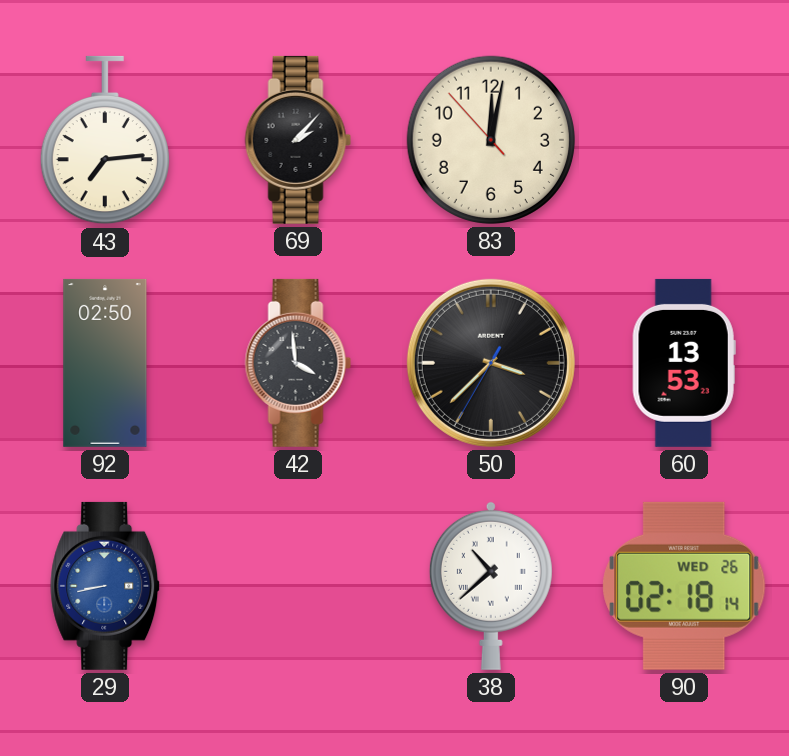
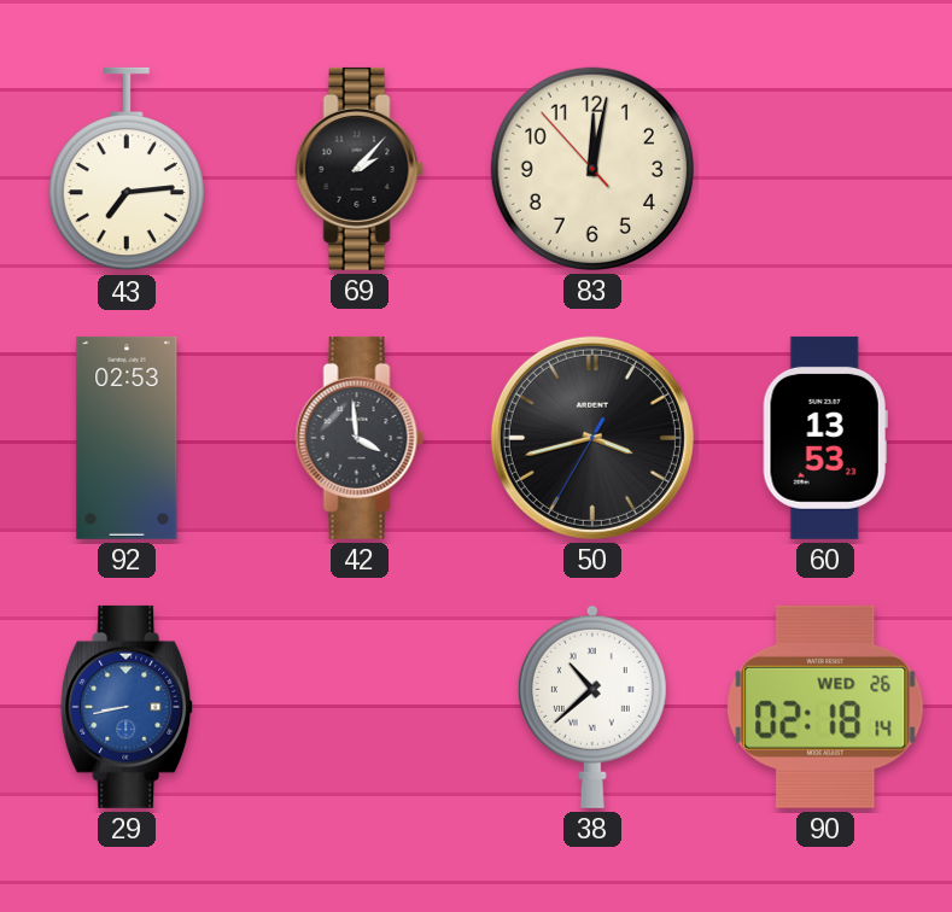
92: 02:50 -> 02:53 (127, 438)
50: 3:37 -> 3:42 (592, 438)
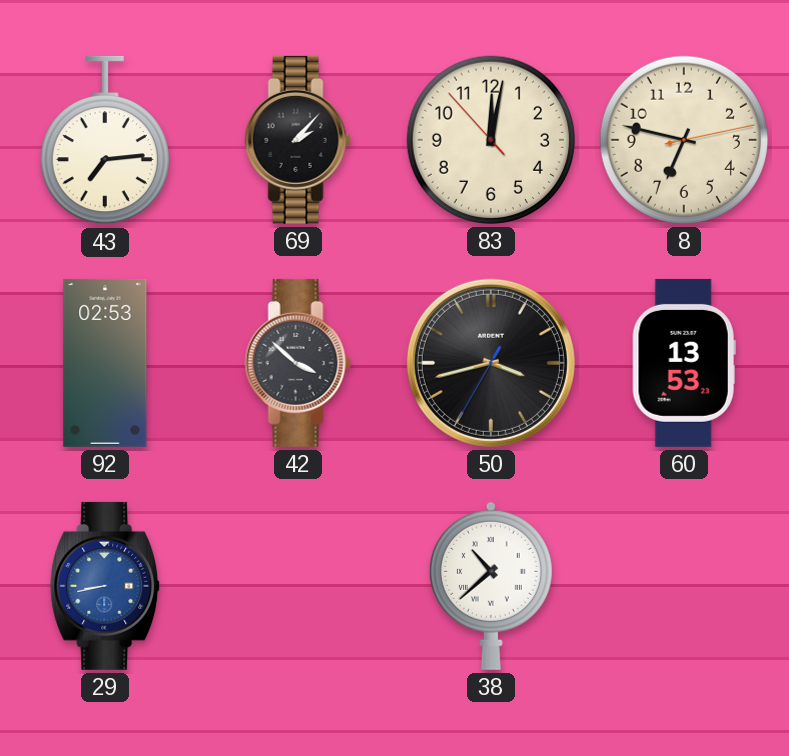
8: none -> 6:47 (684, 140)
42: 3:59 -> 3:52 (298, 363)
90: 02:18 -> none (825, 707)
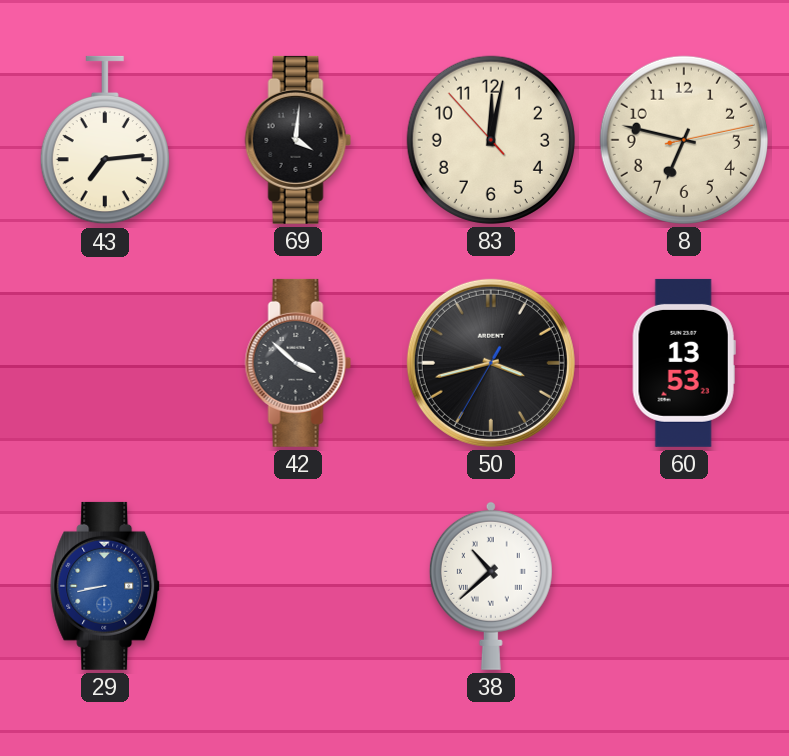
69: 2:07 -> 4:01 (298, 140)
92: 02:53 -> none (105, 363)
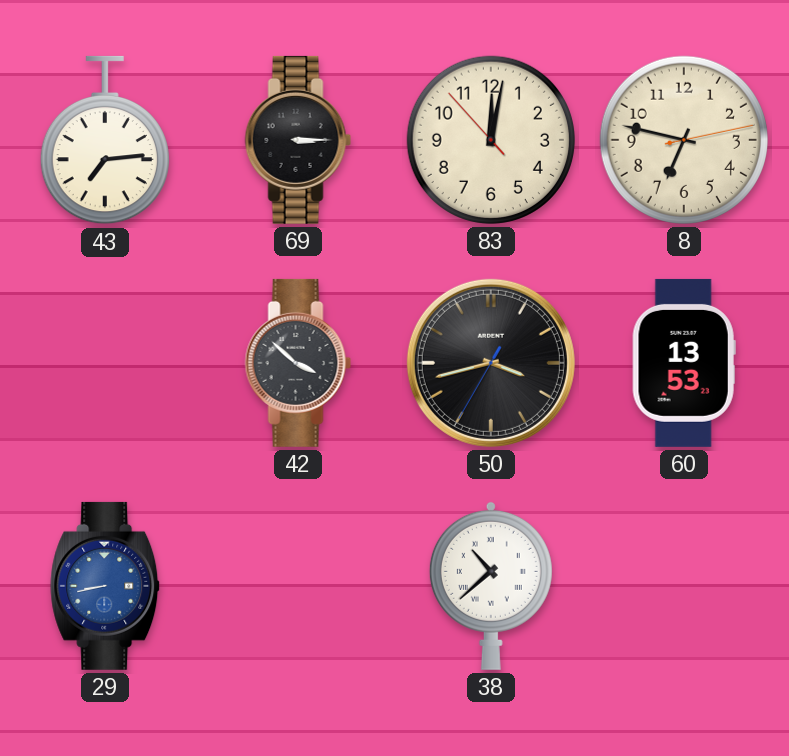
69: 4:01 -> 3:15 (298, 140)
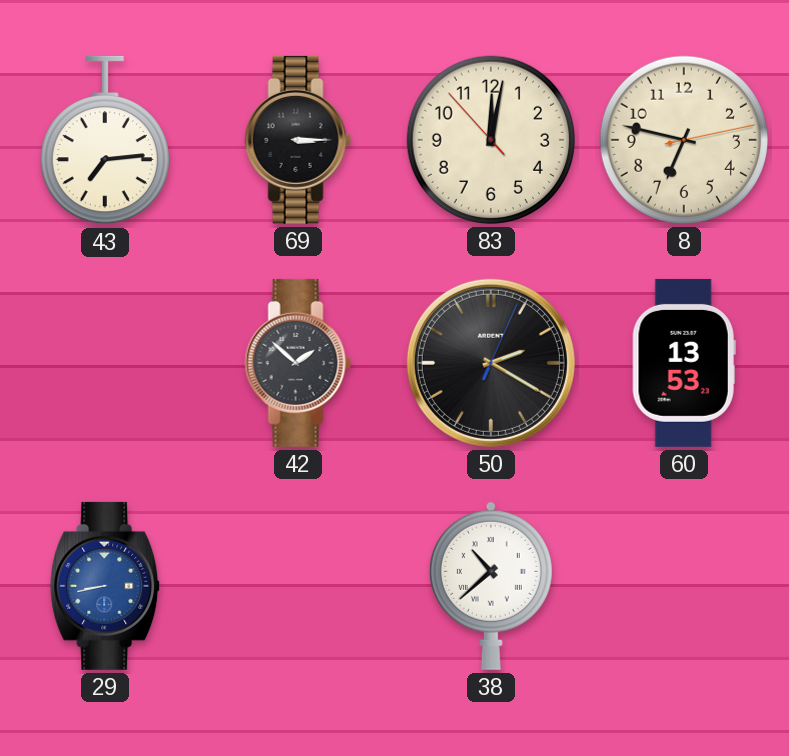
42: 3:52 -> 1:52 (298, 363)
50: 3:42 -> 2:20 (491, 363)
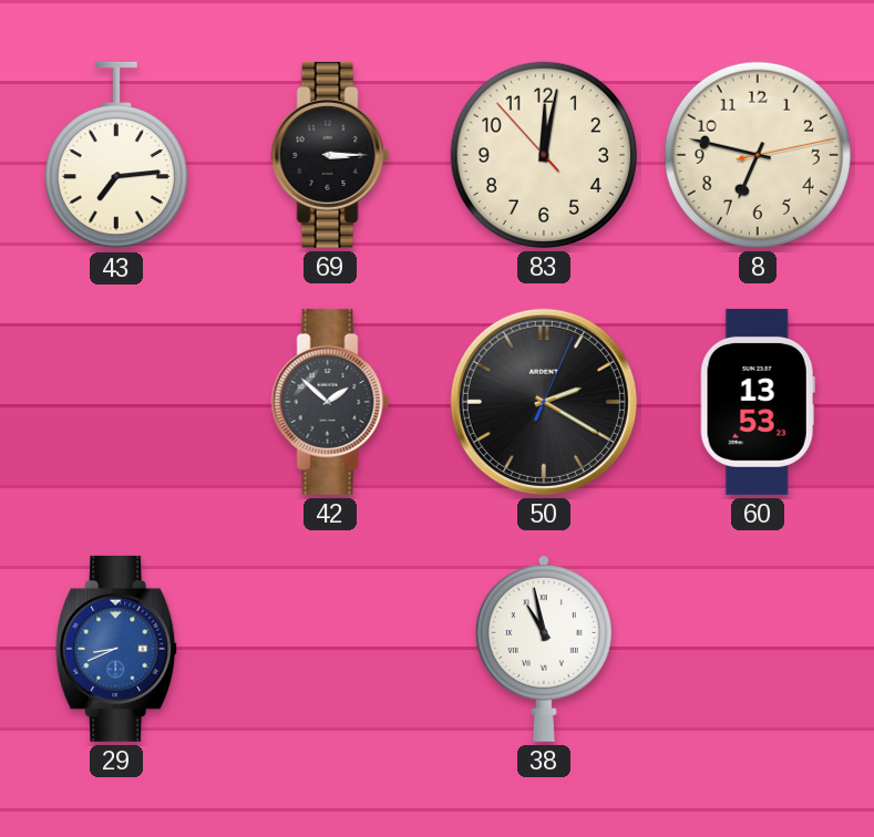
29: 8:43 -> 8:41 (117, 649)
38: 10:38 -> 10:58 (544, 648)
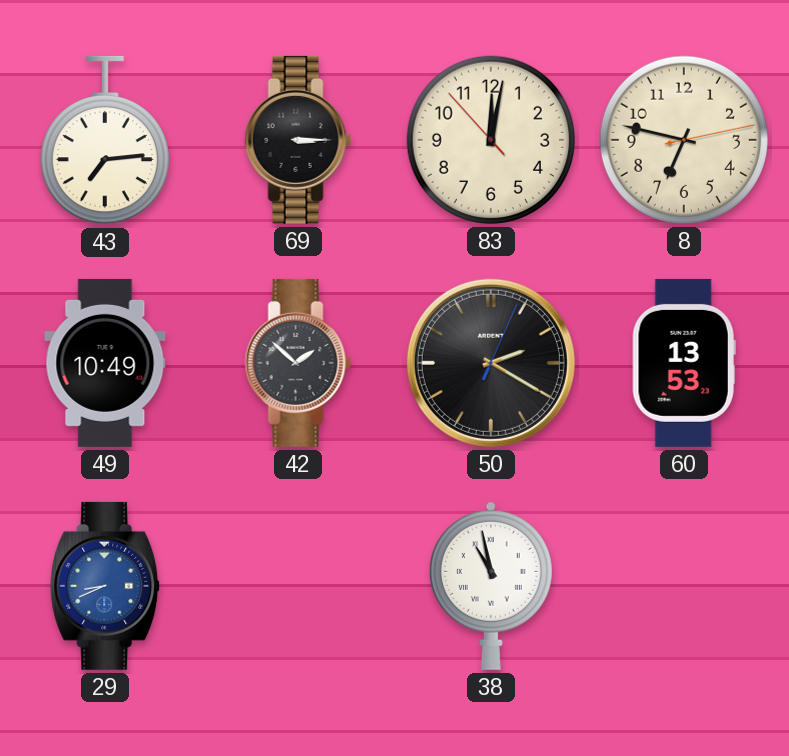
49: none -> 10:49 (105, 363)
